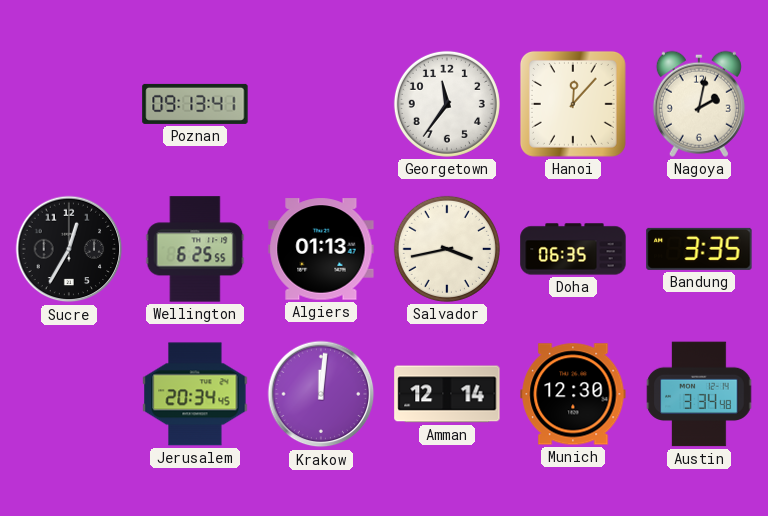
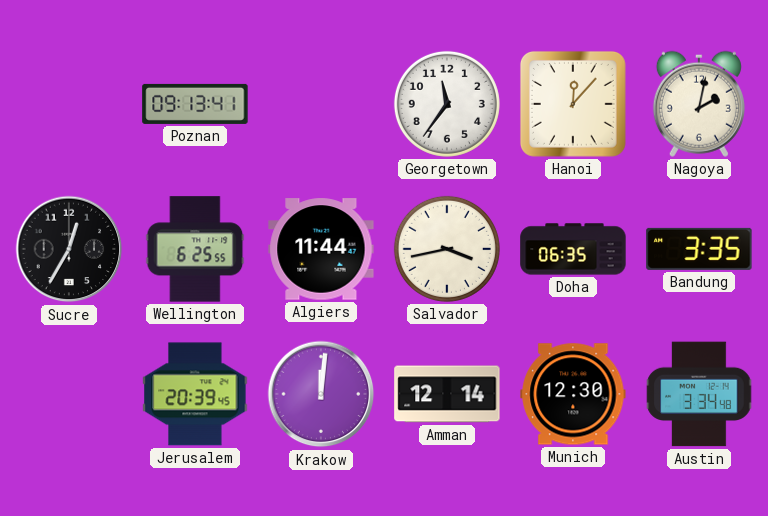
Algiers: 01:13 -> 11:44 (321, 249)
Jerusalem: 20:34 -> 20:39 (195, 394)
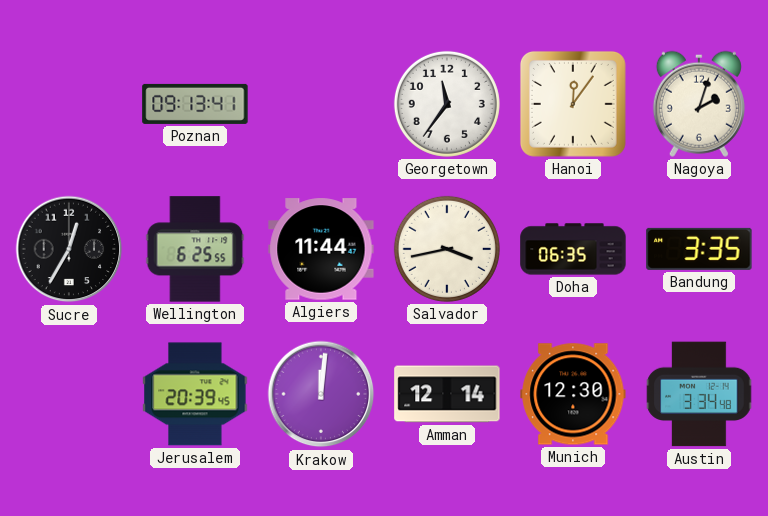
Hanoi: 12:07 -> 12:06 (573, 104)
Nagoya: 2:02 -> 2:03 (699, 104)
